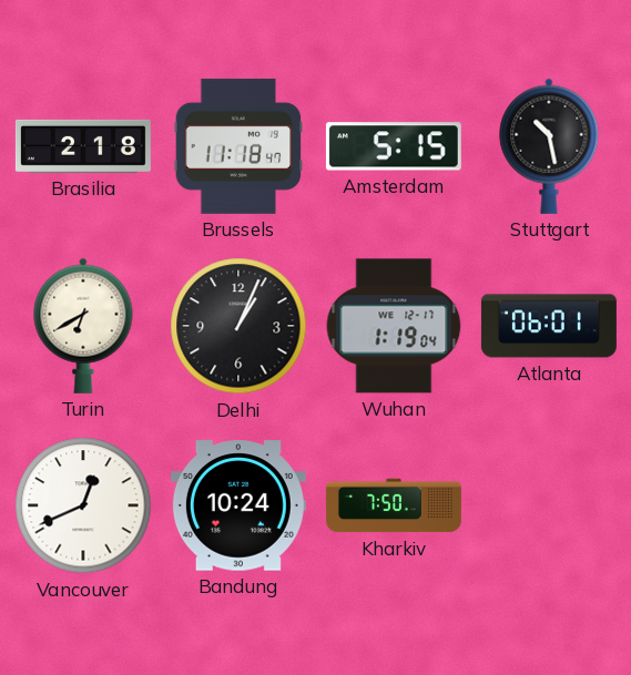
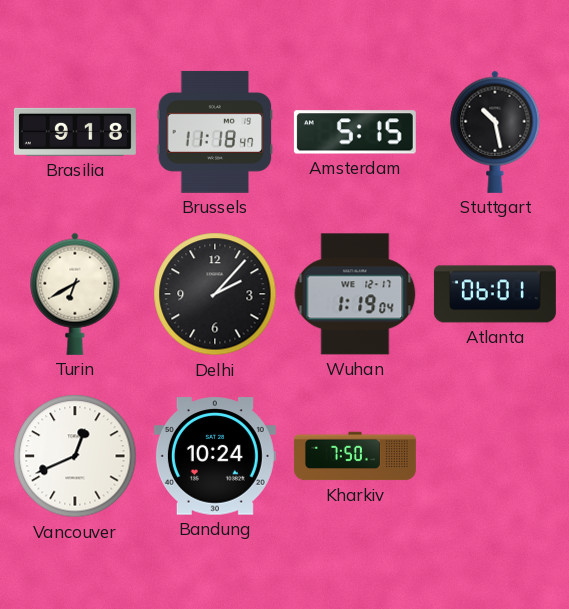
Brasilia: 2:18 -> 9:18 (75, 132)
Delhi: 1:04 -> 2:07 (215, 294)
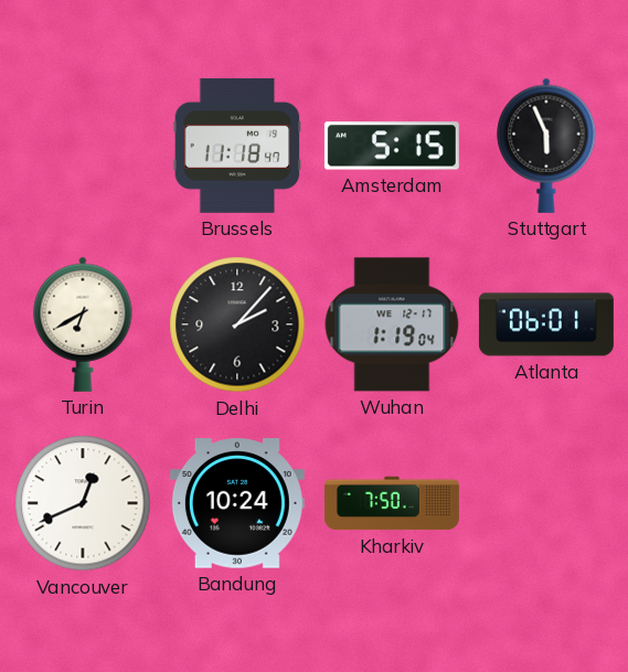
Brasilia: 9:18 -> none (75, 132)
Stuttgart: 10:28 -> 5:56 (546, 146)
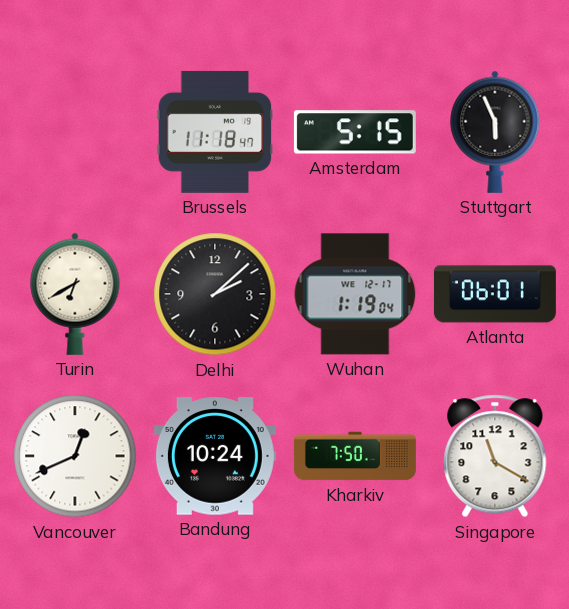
Delhi: 2:07 -> 2:08 (215, 294)
Singapore: none -> 11:20 (495, 456)
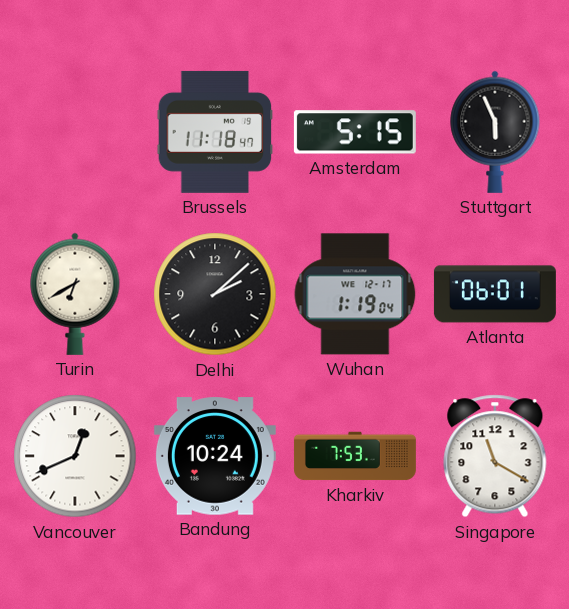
Kharkiv: 7:50 -> 7:53 (355, 456)
